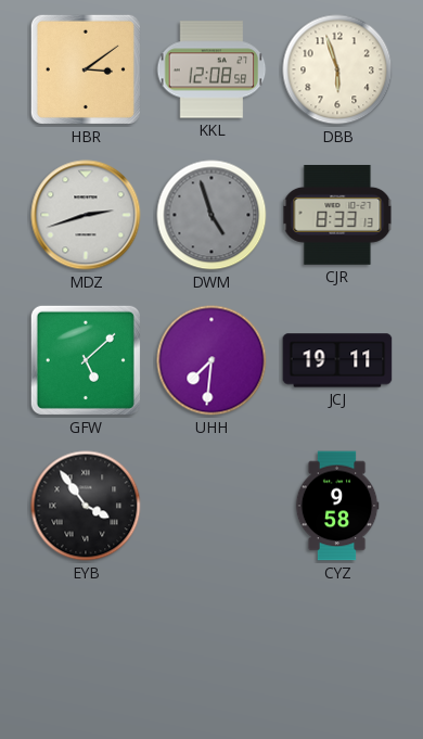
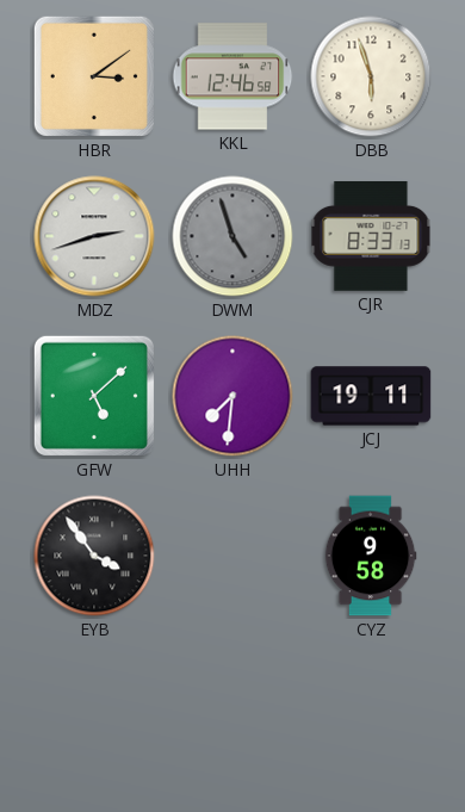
KKL: 12:08 -> 12:46 (232, 76)
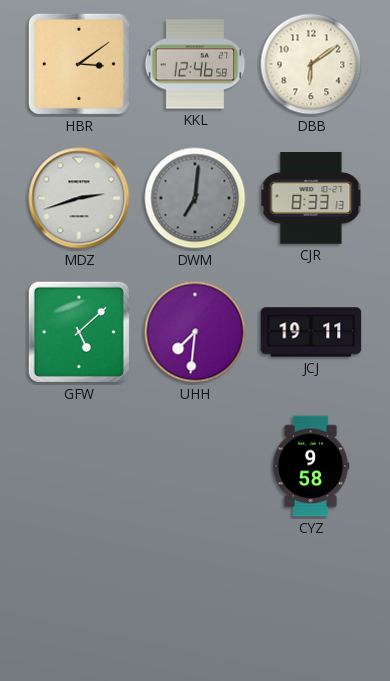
DBB: 5:57 -> 6:09 (311, 64)
DWM: 4:57 -> 7:01 (195, 198)
EYB: 3:54 -> none (94, 556)
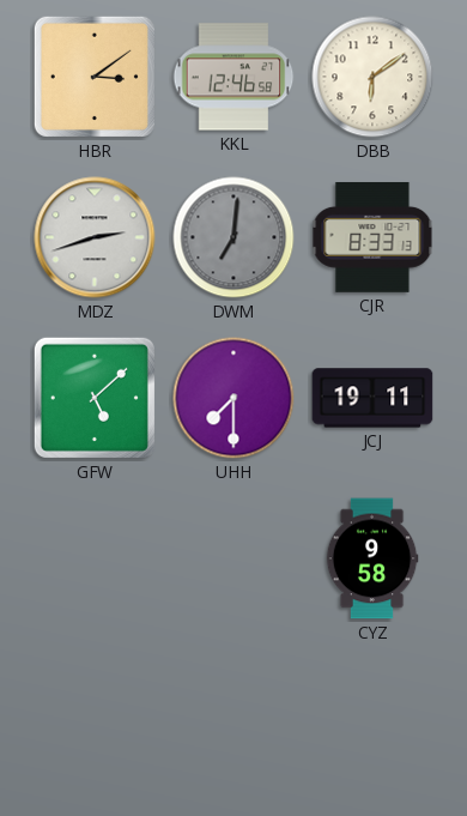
UHH: 7:31 -> 7:30 (233, 398)
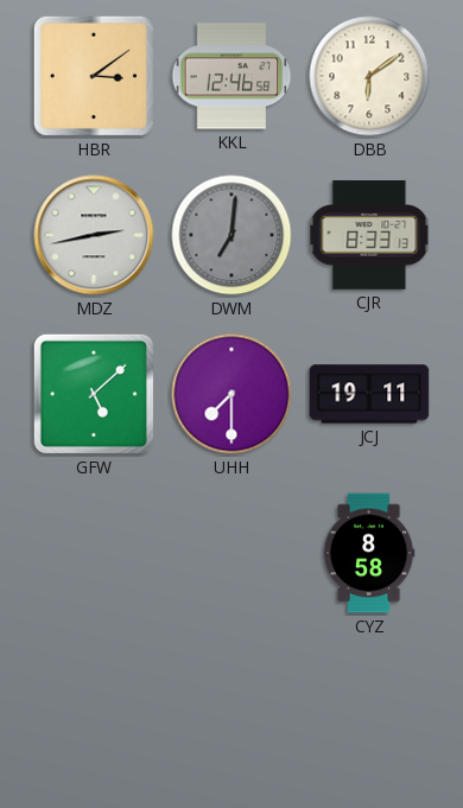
MDZ: 2:42 -> 2:43 (94, 235)
CYZ: 9:58 -> 8:58 (369, 553)
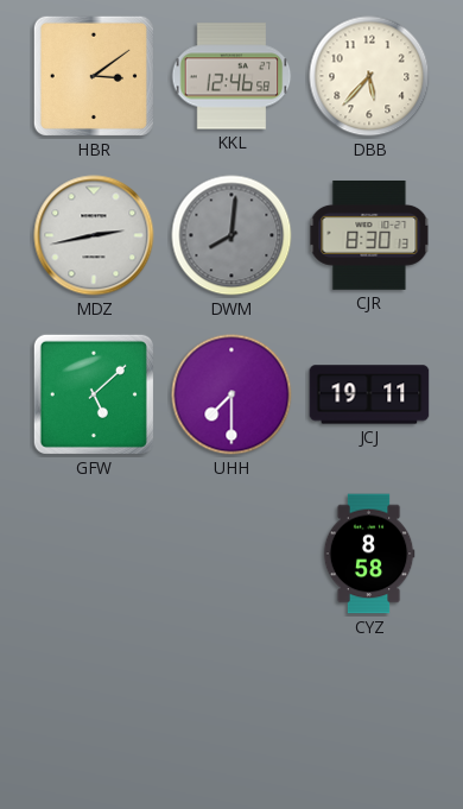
DBB: 6:09 -> 5:37 (369, 76)
DWM: 7:01 -> 8:01 (231, 235)
CJR: 8:33 -> 8:30 (369, 235)
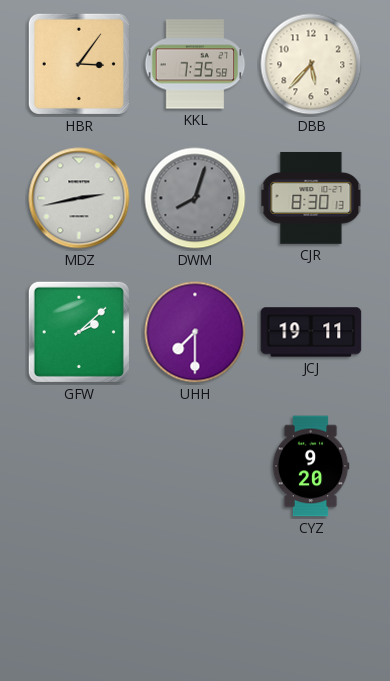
HBR: 3:09 -> 3:06 (79, 64)
KKL: 12:46 -> 7:35 (195, 64)
DWM: 8:01 -> 8:03 (195, 198)
GFW: 5:08 -> 2:08 (79, 332)
CYZ: 8:58 -> 9:20 (311, 466)
